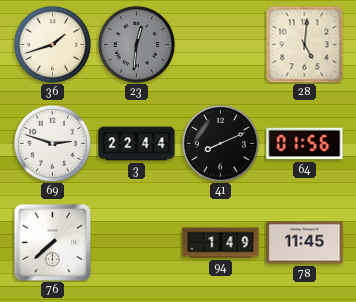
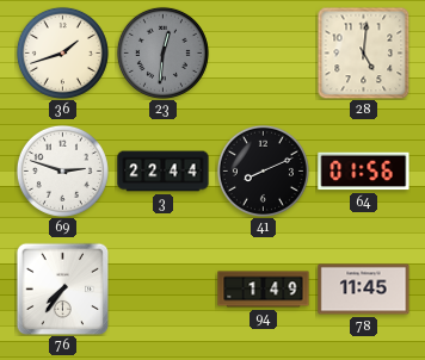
76: 7:38 -> 7:36 (62, 288)
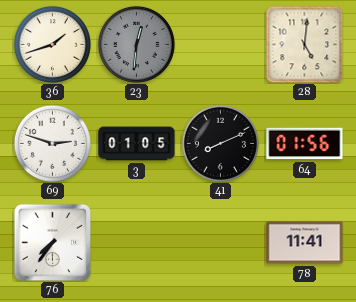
3: 22:44 -> 01:05 (137, 144)
94: 1:49 -> none (264, 290)
78: 11:45 -> 11:41 (305, 243)
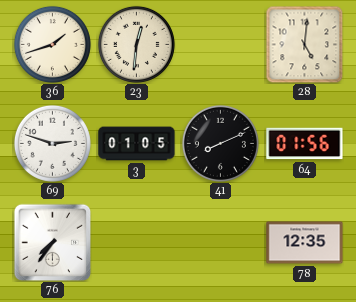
23 dial: grey -> cream (136, 44)
78: 11:41 -> 12:35 (305, 243)
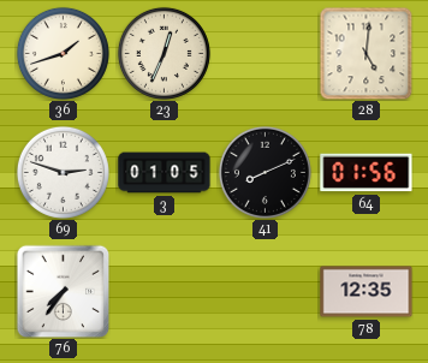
23: 12:31 -> 12:34 (164, 53)
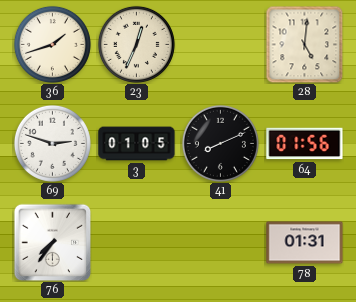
78: 12:35 -> 01:31 (305, 243)
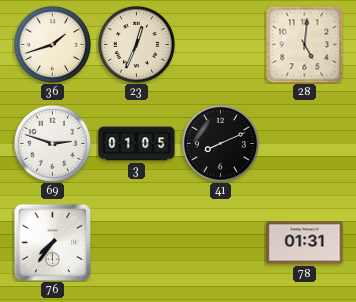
64: 01:56 -> none (305, 144)
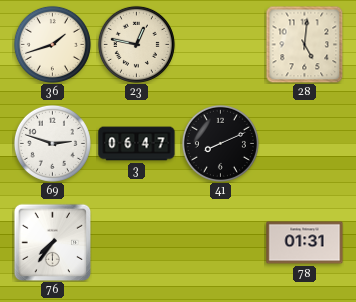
23: 12:34 -> 12:47 (136, 44)
3: 01:05 -> 06:47 (137, 144)
